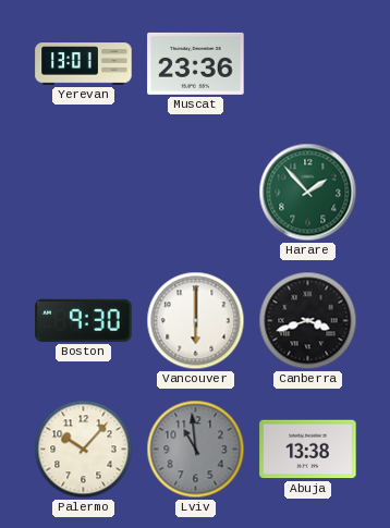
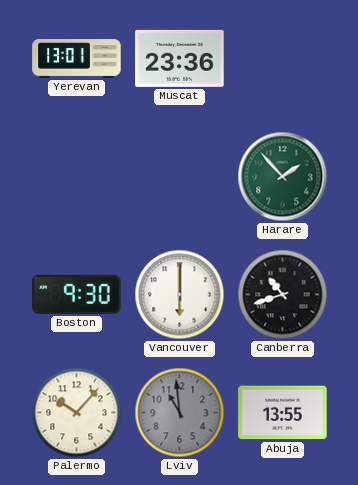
Canberra: 3:42 -> 10:42 (283, 295)
Abuja: 13:38 -> 13:55 (283, 413)
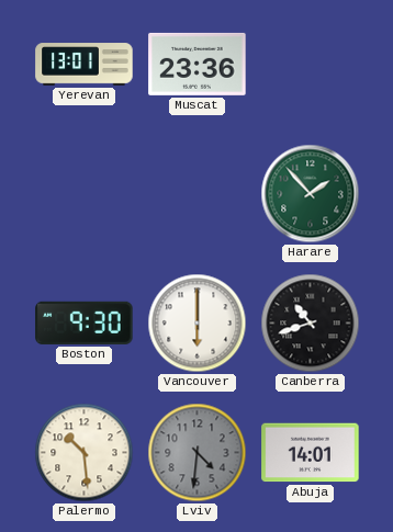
Palermo: 10:07 -> 10:29 (85, 453)
Lviv: 10:59 -> 4:31 (198, 453)
Abuja: 13:55 -> 14:01 (311, 453)
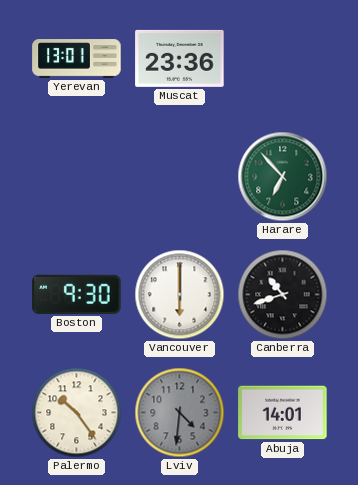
Harare: 1:53 -> 6:53 (283, 177)
Palermo: 10:29 -> 10:24 (77, 413)
